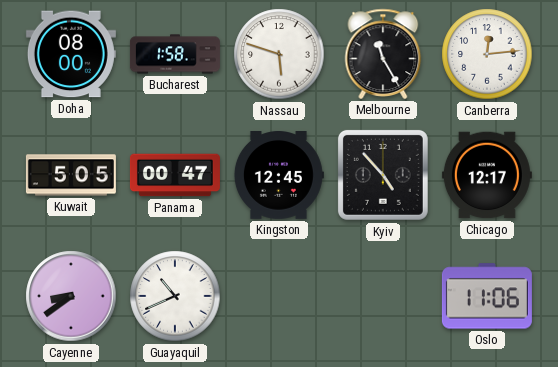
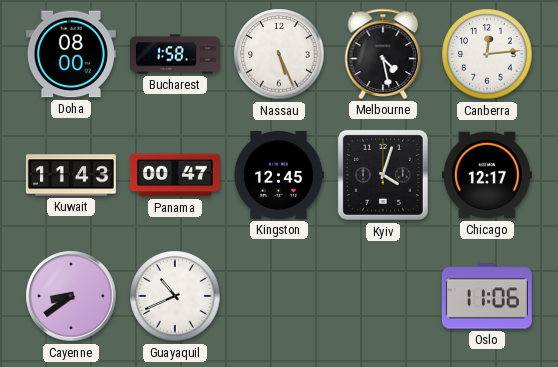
Nassau: 5:48 -> 5:26 (279, 54)
Melbourne: 11:25 -> 4:28 (383, 54)
Kuwait: 5:05 -> 11:43 (71, 175)
Kyiv: 4:53 -> 4:03 (383, 175)
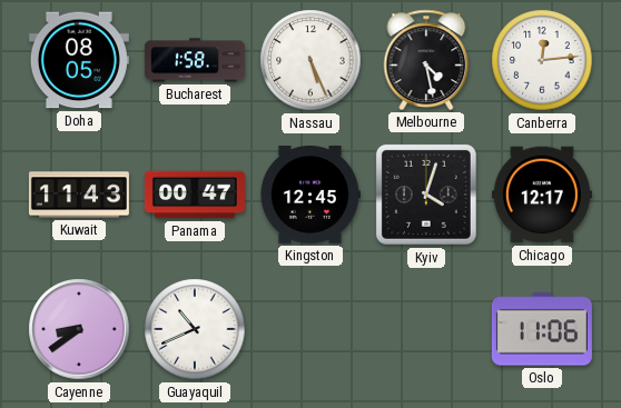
Doha: 08:00 -> 08:05 (79, 60)
